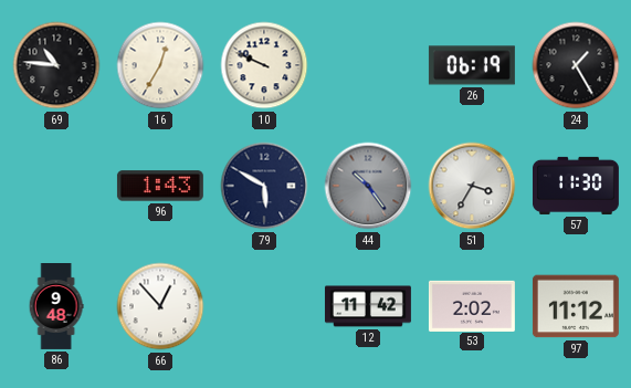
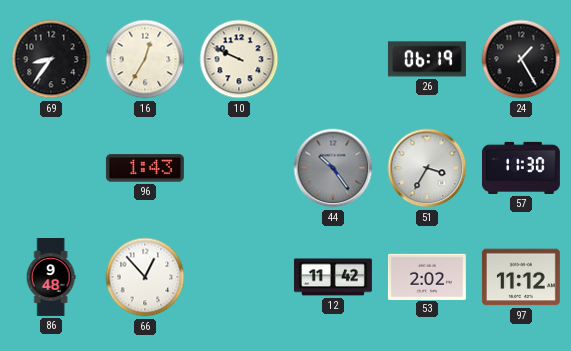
69: 10:46 -> 8:36 (51, 59)
79: 5:50 -> none (264, 186)
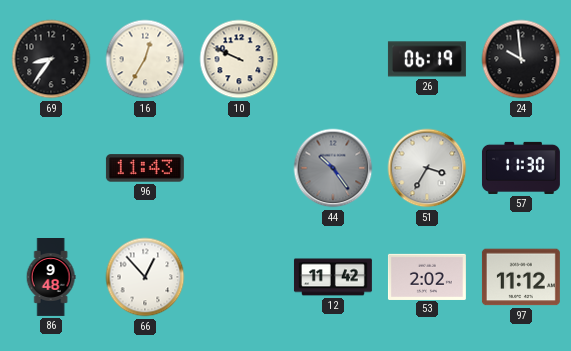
24: 1:25 -> 9:59 (521, 59)
96: 1:43 -> 11:43 (145, 168)
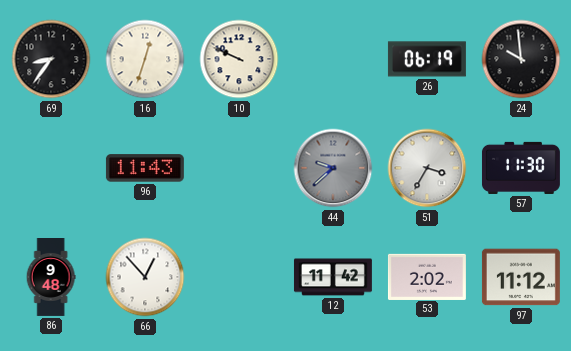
16: 12:35 -> 12:33 (145, 59)
44: 10:24 -> 9:38 (333, 168)
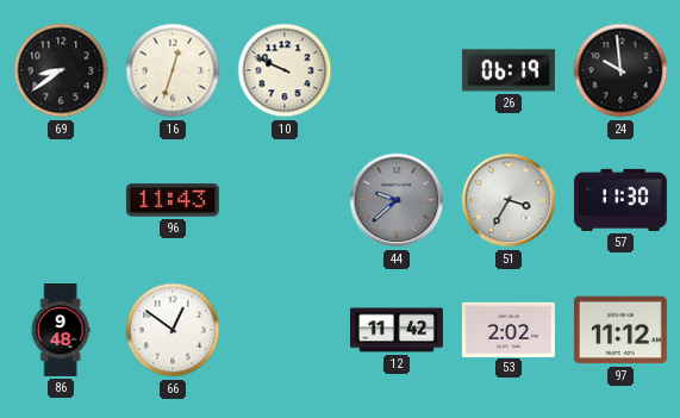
69: 8:36 -> 8:39 (61, 70)
66: 12:53 -> 12:51 (173, 330)
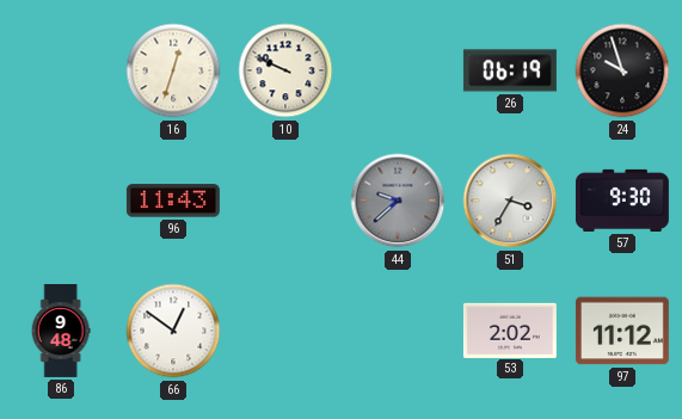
69: 8:39 -> none (61, 70)
24: 9:59 -> 9:57 (622, 70)
57: 11:30 -> 9:30 (622, 201)
12: 11:42 -> none (397, 330)
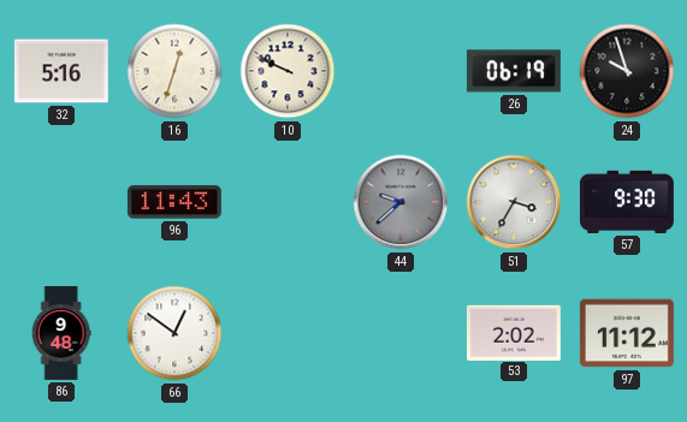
32: none -> 5:16 (61, 71)
